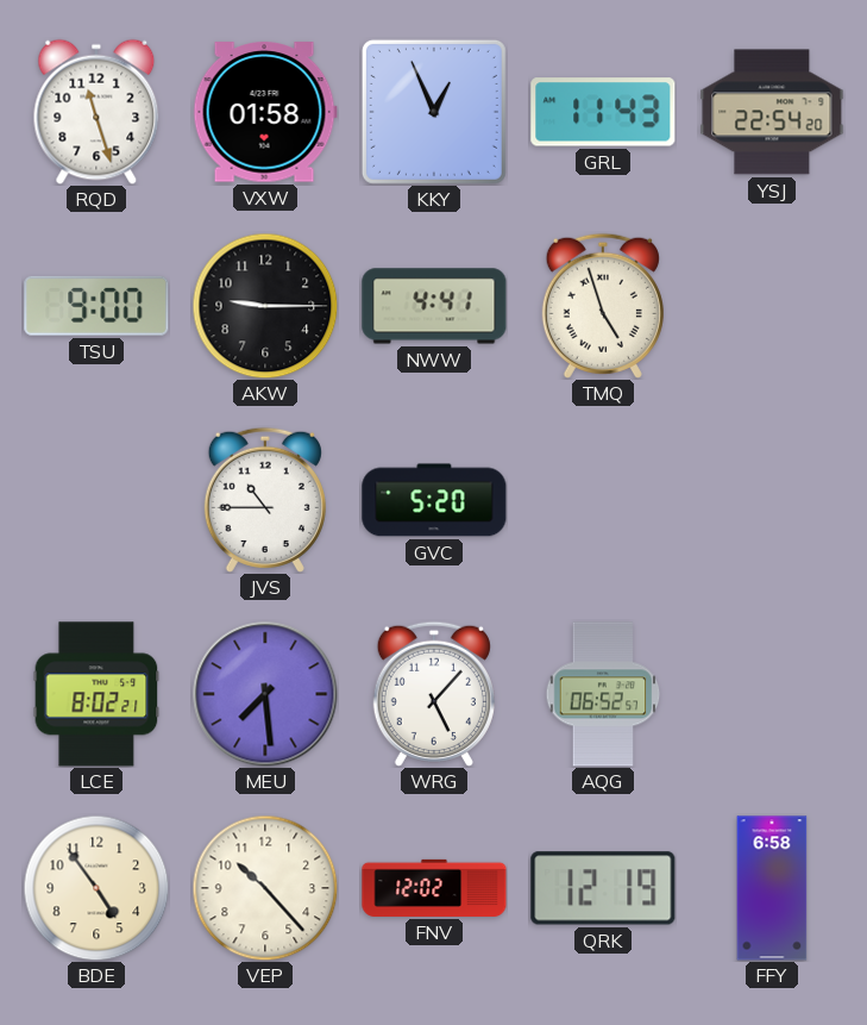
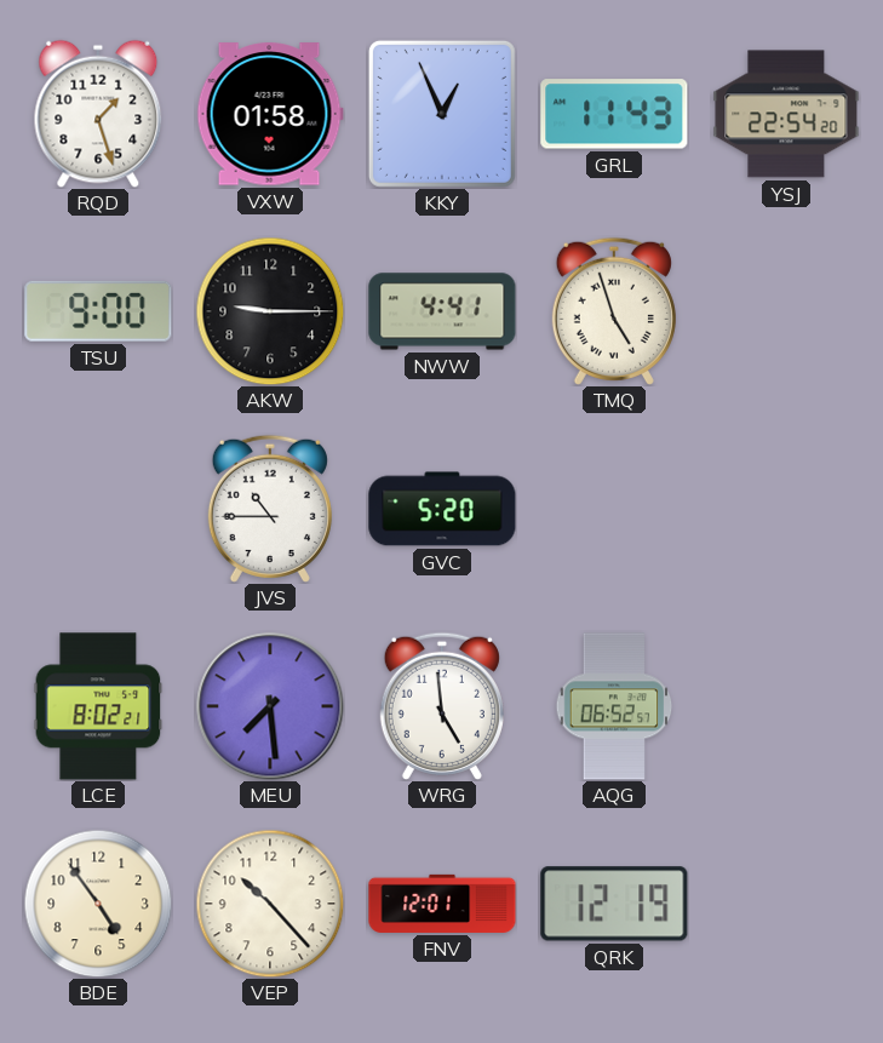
RQD: 11:27 -> 1:27 (98, 114)
WRG: 5:07 -> 4:59 (442, 706)
FNV: 12:02 -> 12:01 (442, 904)
FFY: 6:58 -> none (772, 888)
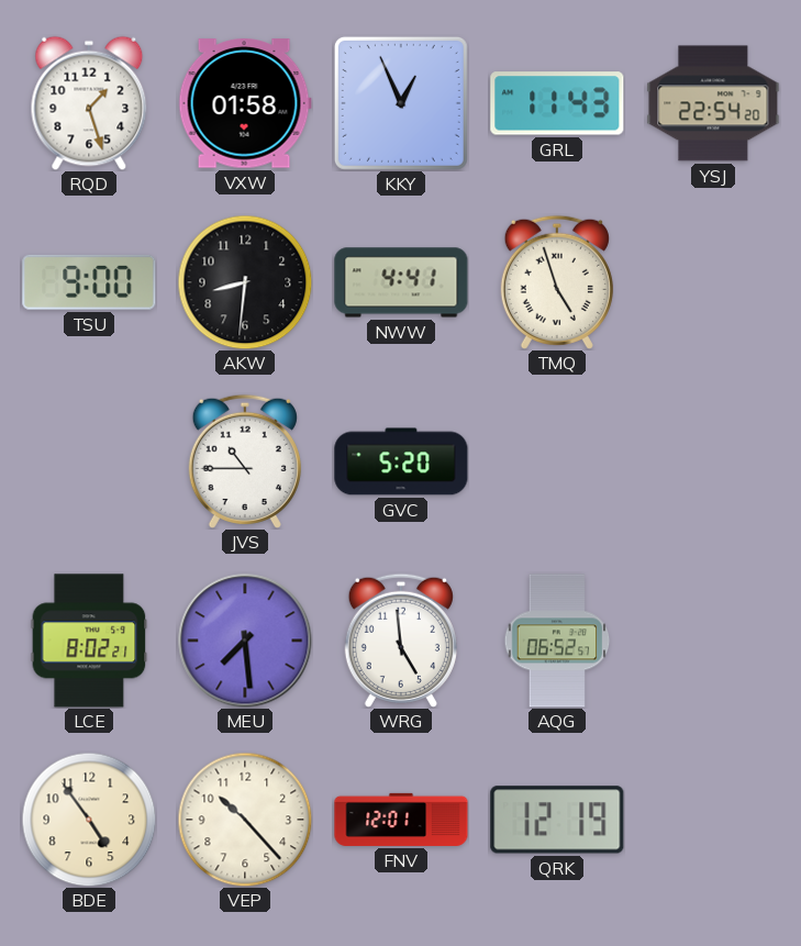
AKW: 9:15 -> 8:31 (245, 282)
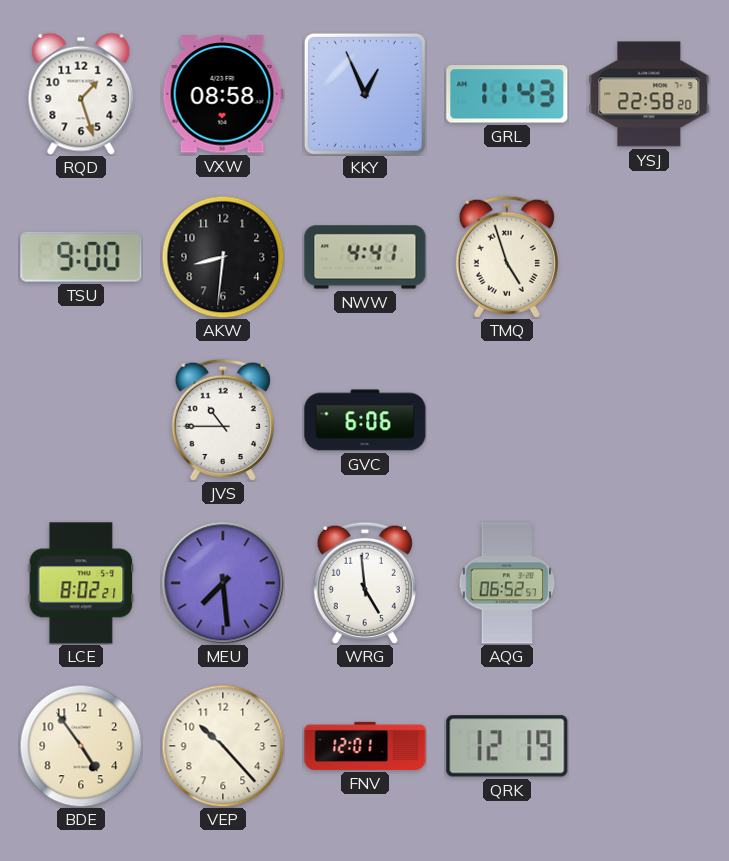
VXW: 01:58 -> 08:58 (223, 94)
YSJ: 22:54 -> 22:58 (649, 94)
GVC: 5:20 -> 6:06 (365, 420)
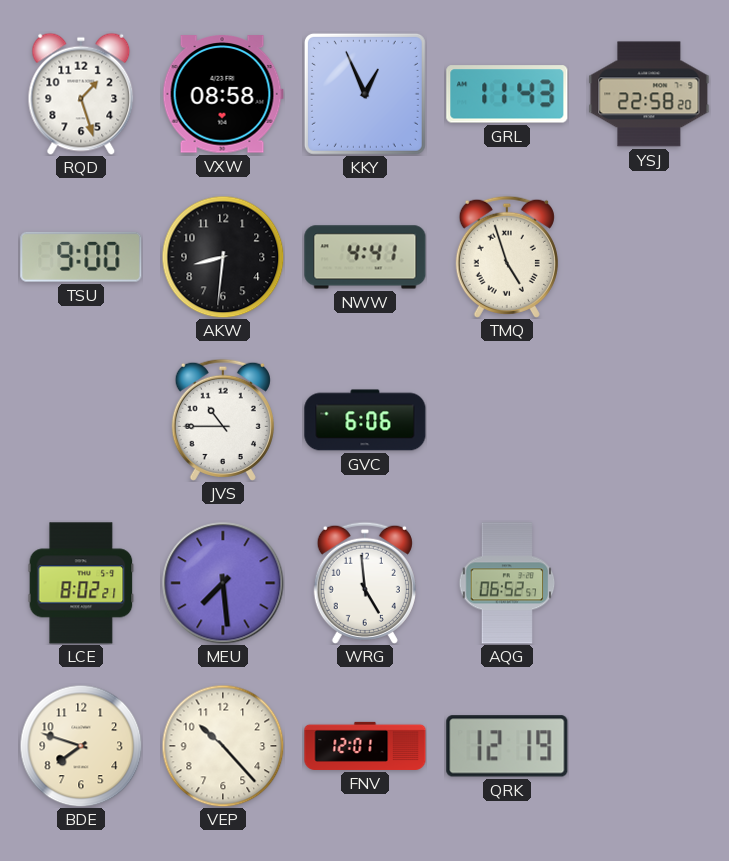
BDE: 4:54 -> 7:48 (81, 746)
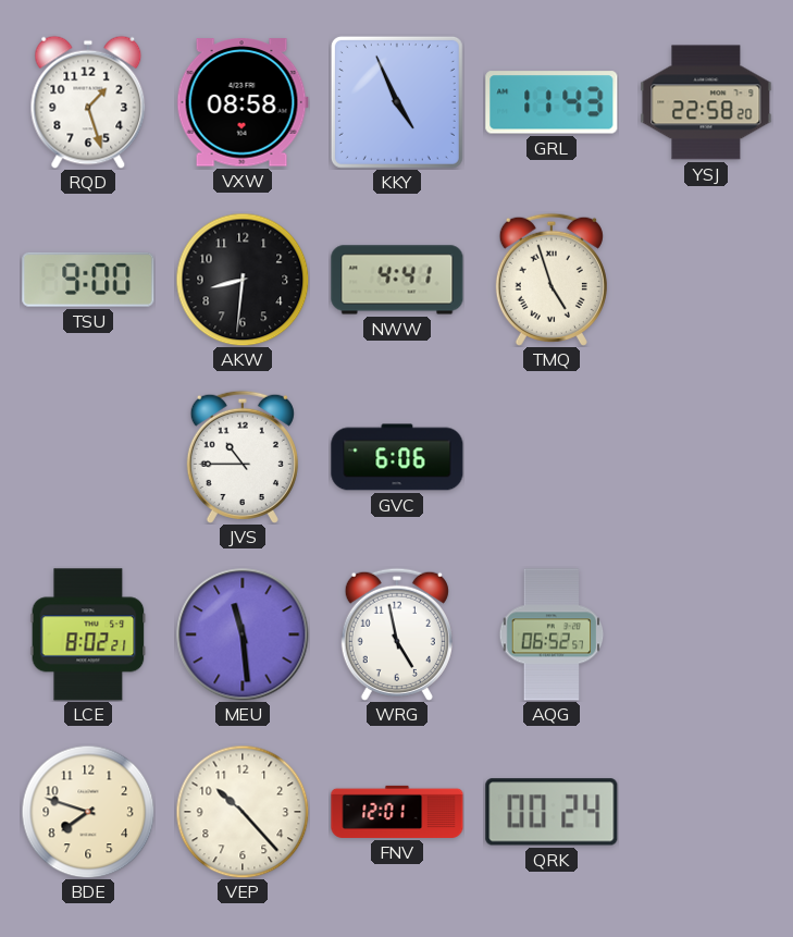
KKY: 12:56 -> 4:56 (397, 102)
MEU: 7:29 -> 11:29 (243, 634)
WRG: 4:59 -> 4:58 (397, 634)
QRK: 12:19 -> 00:24 (552, 812)
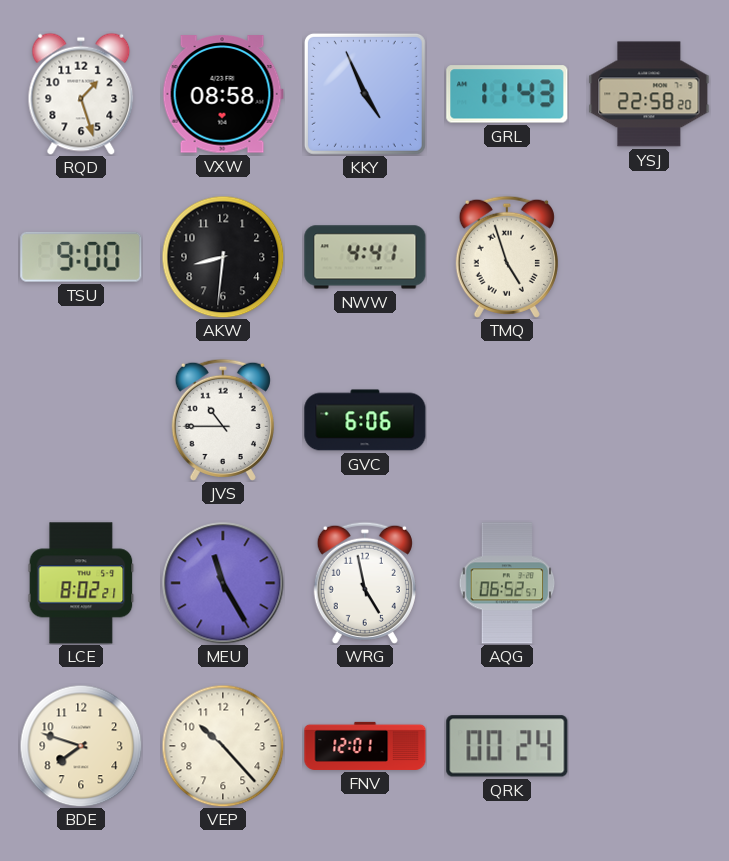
MEU: 11:29 -> 11:25 (223, 583)
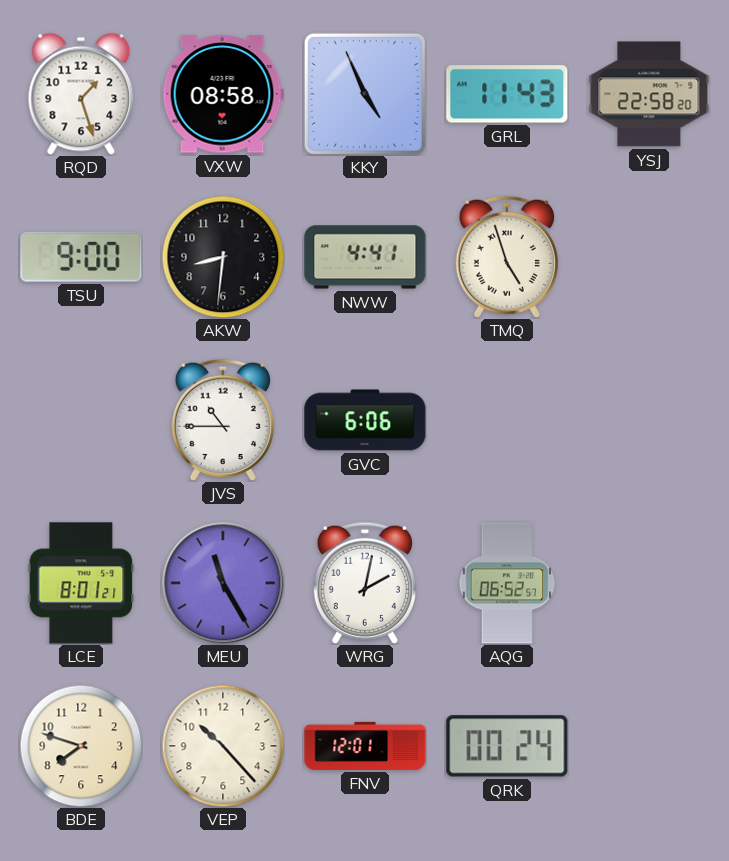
LCE: 8:02 -> 8:01 (81, 583)
WRG: 4:58 -> 2:02 (365, 583)
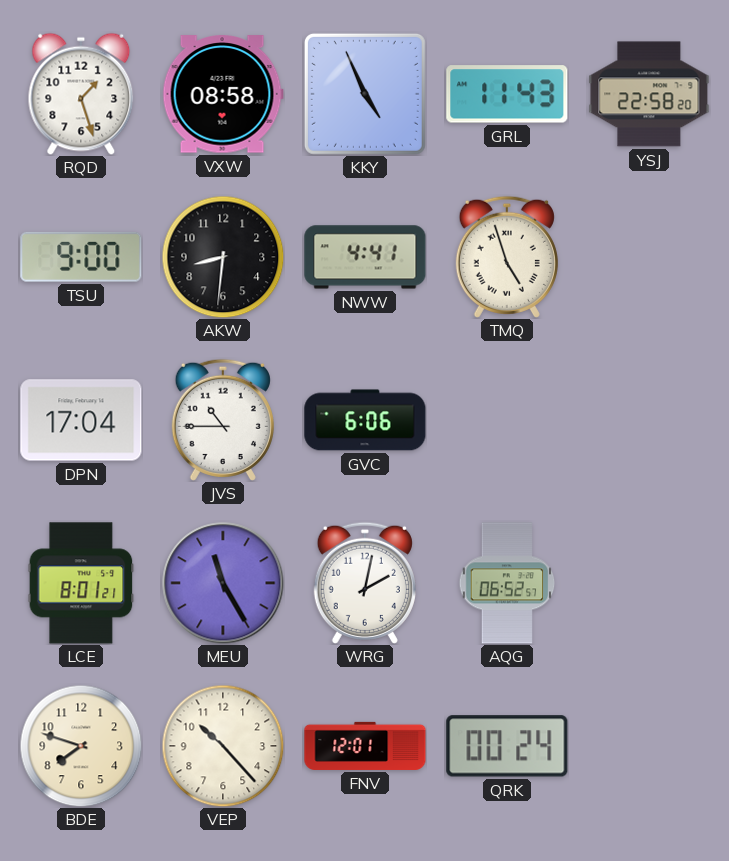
DPN: none -> 17:04 (81, 420)
